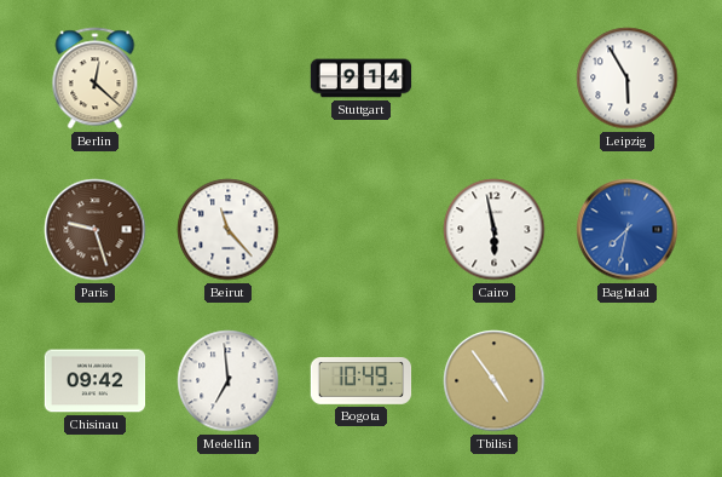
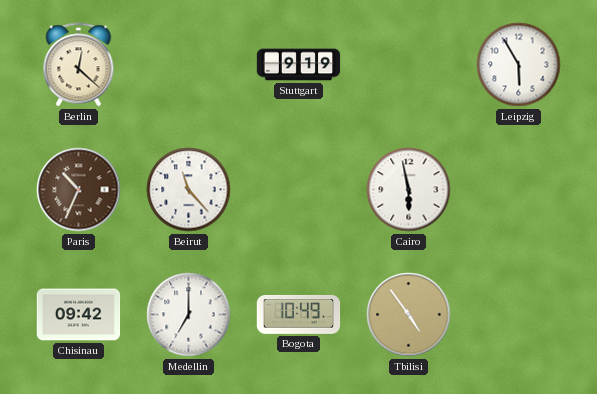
Stuttgart: 9:14 -> 9:19 (299, 65)
Paris: 9:27 -> 10:34 (79, 190)
Baghdad: 7:32 -> none (628, 230)
Medellin: 6:59 -> 7:00 (189, 315)
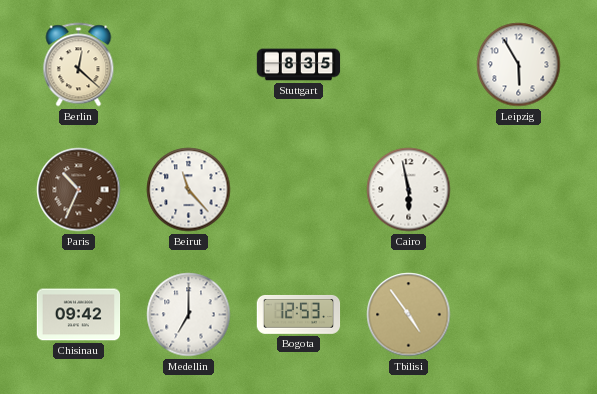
Stuttgart: 9:19 -> 8:35 (299, 65)
Bogota: 10:49 -> 12:53 (299, 314)
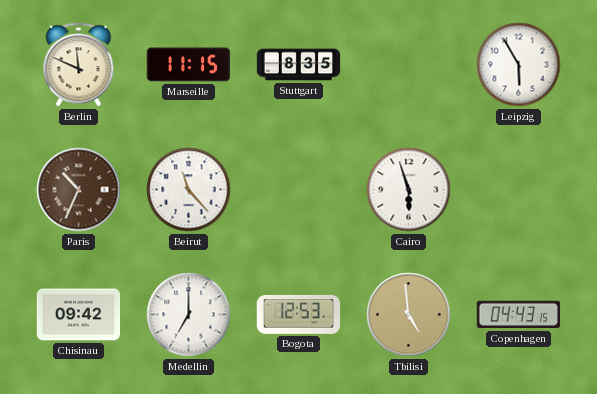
Berlin: 12:22 -> 11:49 (79, 65)
Marseille: none -> 11:15 (189, 65)
Cairo: 5:58 -> 5:57 (409, 190)
Tbilisi: 4:54 -> 4:59 (409, 315)
Copenhagen: none -> 04:43 (519, 315)
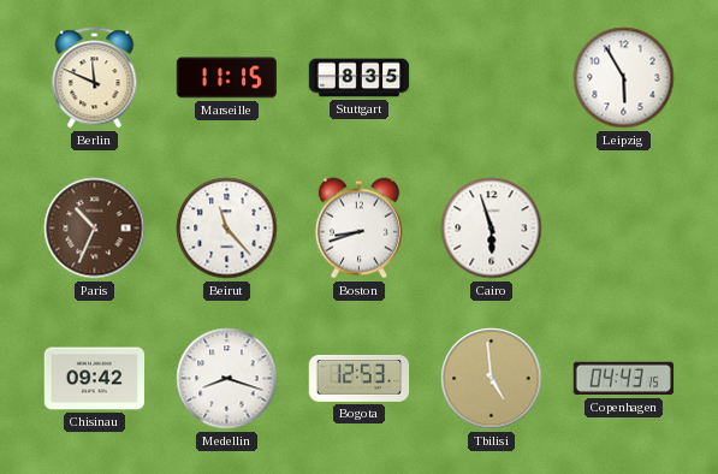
Boston: none -> 8:42 (358, 229)
Medellin: 7:00 -> 8:18 (227, 379)
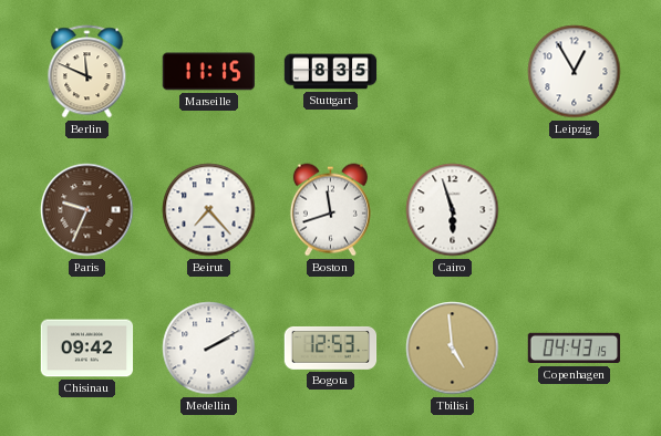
Leipzig: 5:55 -> 12:55 (575, 72)
Paris: 10:34 -> 9:34 (87, 210)
Beirut: 11:23 -> 7:23 (209, 210)
Boston: 8:42 -> 11:42 (330, 210)
Medellin: 8:18 -> 2:10 (209, 349)
